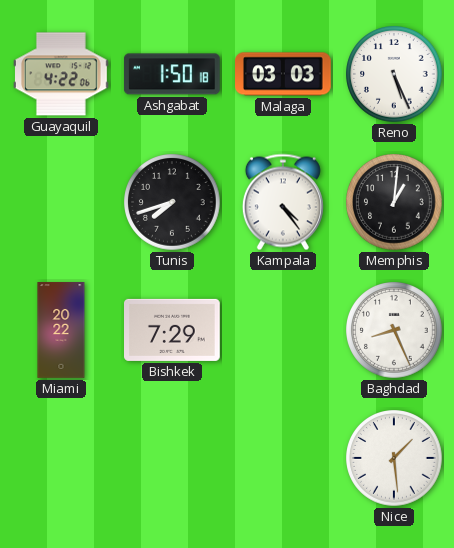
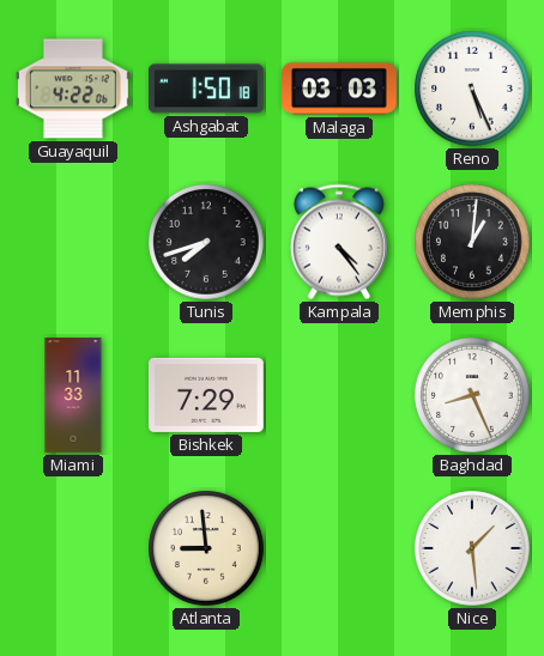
Miami: 20:22 -> 11:33 (73, 395)
Atlanta: none -> 8:59 (206, 548)
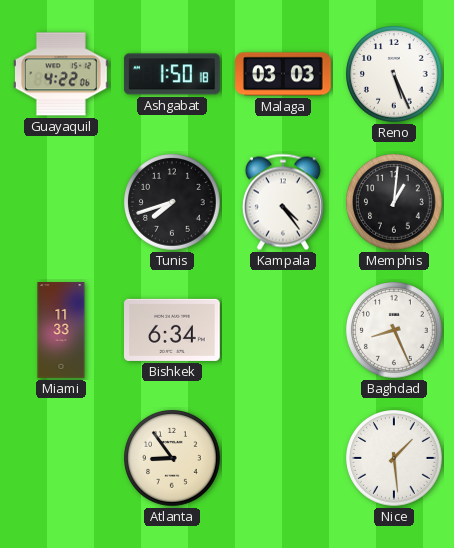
Bishkek: 7:29 -> 6:34 (173, 330)
Atlanta: 8:59 -> 8:54 (172, 458)
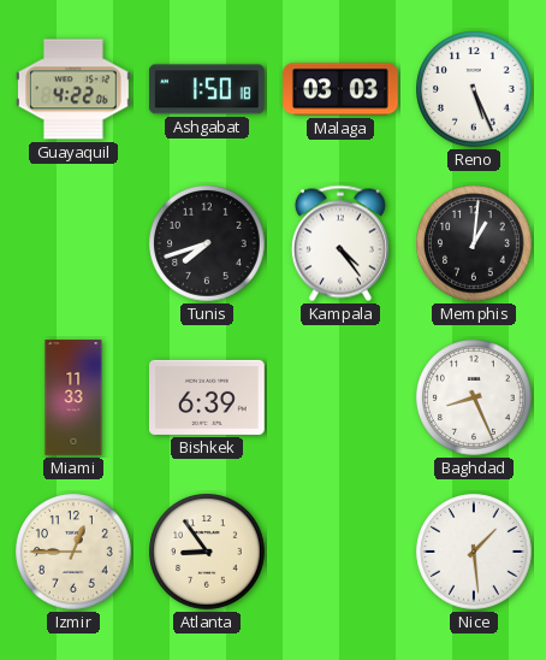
Bishkek: 6:34 -> 6:39 (208, 397)
Izmir: none -> 12:45 (73, 552)
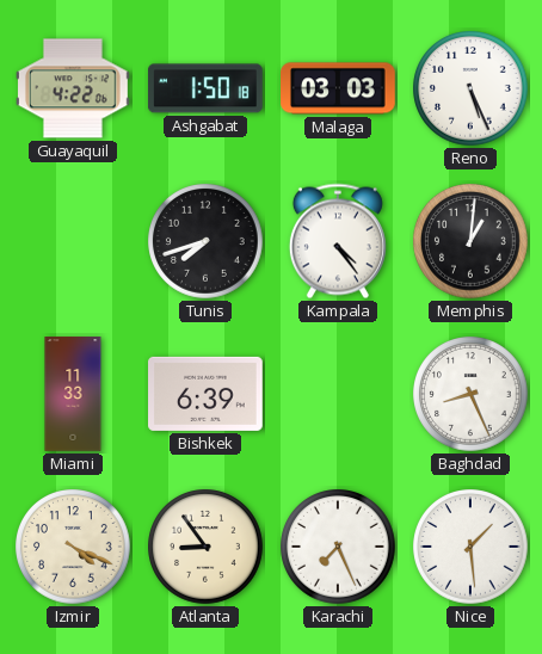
Izmir: 12:45 -> 4:19 (73, 547)
Karachi: none -> 7:26 (338, 547)
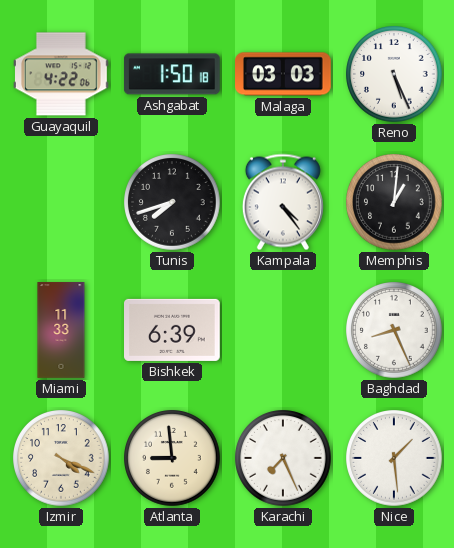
Atlanta: 8:54 -> 8:59 (172, 458)
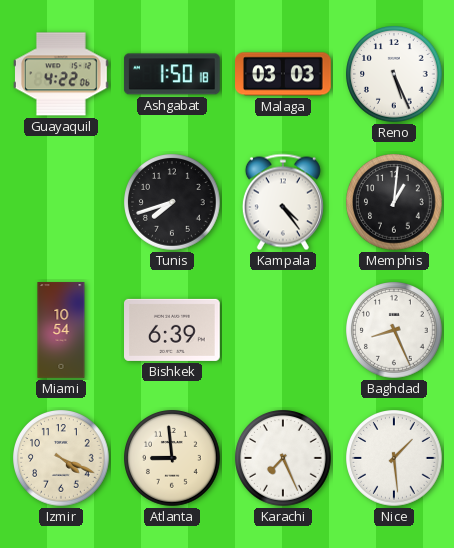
Miami: 11:33 -> 10:54 (61, 330)
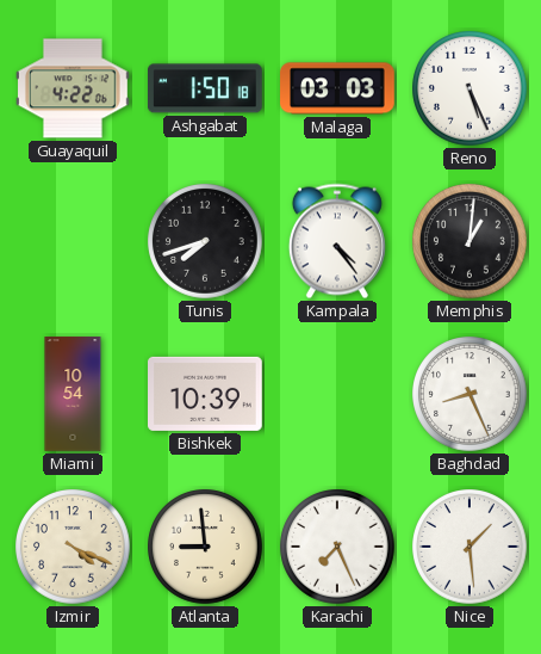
Bishkek: 6:39 -> 10:39 (206, 394)
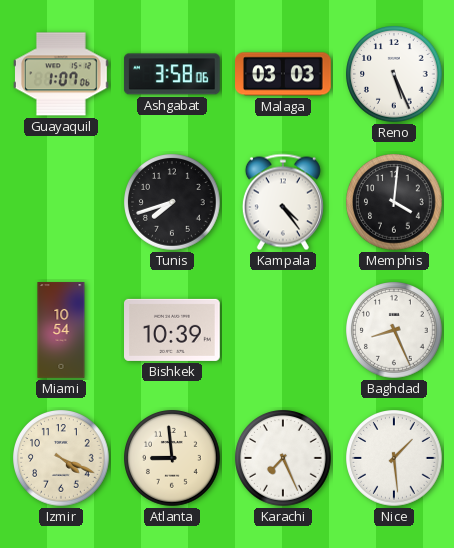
Guayaquil: 4:22 -> 1:07 (61, 74)
Ashgabat: 1:50 -> 3:58 (172, 74)
Memphis: 1:01 -> 4:01 (394, 202)
